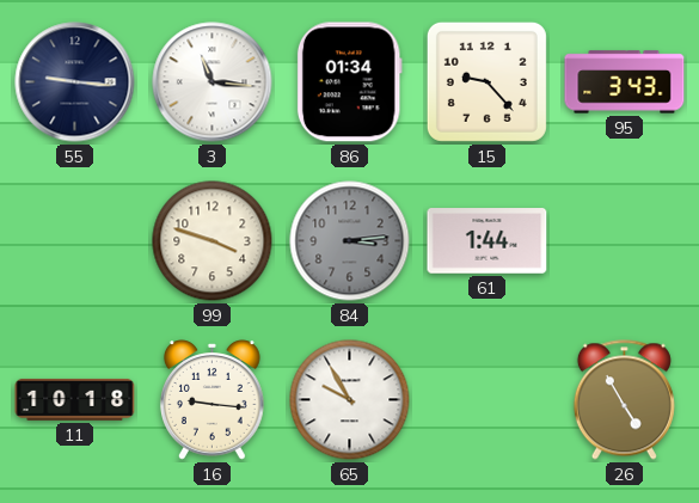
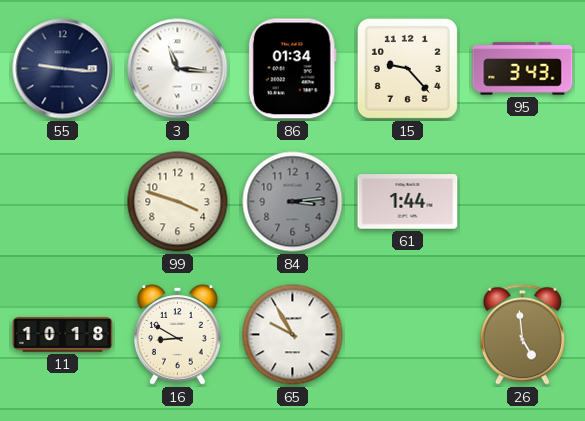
16: 9:16 -> 8:50 (177, 335)
26: 4:55 -> 4:59 (522, 335)
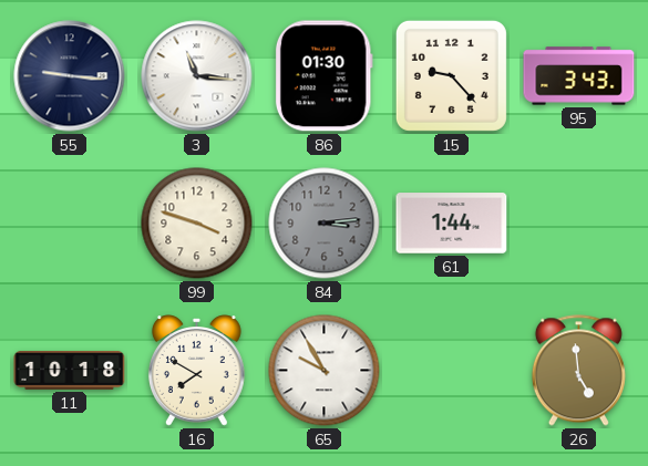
86: 01:34 -> 01:30 (323, 76)
16: 8:50 -> 7:50 (196, 371)
